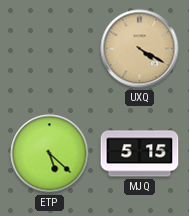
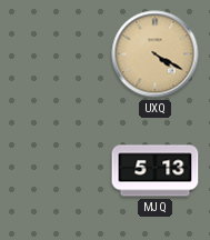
ETP: 5:22 -> none (50, 154)
MJQ: 5:15 -> 5:13 (156, 171)
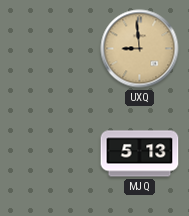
UXQ: 4:20 -> 8:59 (140, 49)
